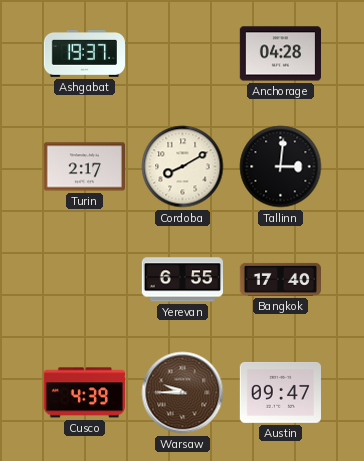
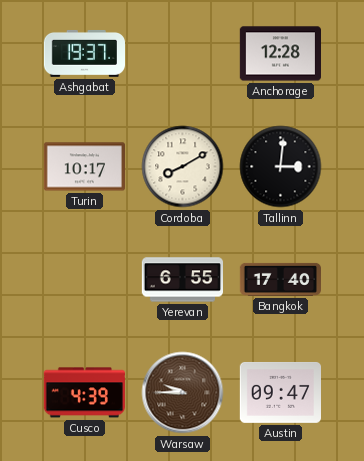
Anchorage: 04:28 -> 12:28 (280, 54)
Turin: 2:17 -> 10:17 (84, 167)
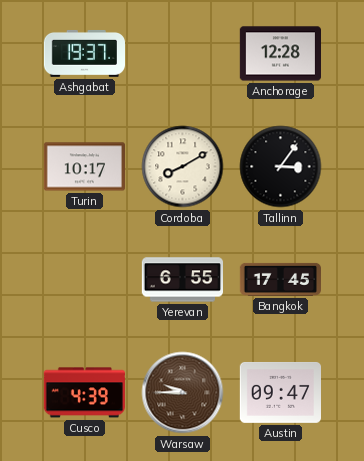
Tallinn: 3:01 -> 3:06 (281, 167)
Bangkok: 17:40 -> 17:45 (280, 279)
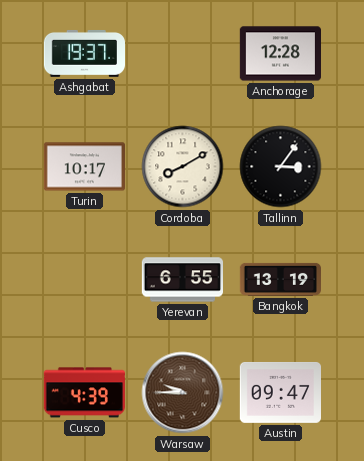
Bangkok: 17:45 -> 13:19 (280, 279)
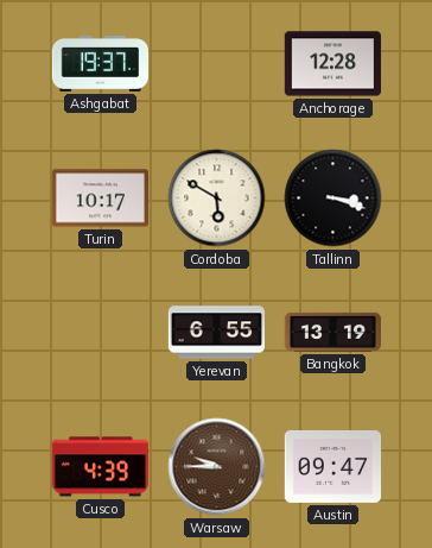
Cordoba: 8:10 -> 5:50 (217, 199)
Tallinn: 3:06 -> 3:18 (333, 199)
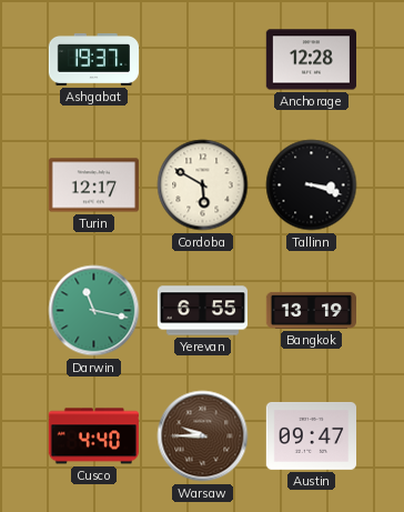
Turin: 10:17 -> 12:17 (93, 185)
Darwin: none -> 11:17 (94, 311)
Cusco: 4:39 -> 4:40 (93, 436)
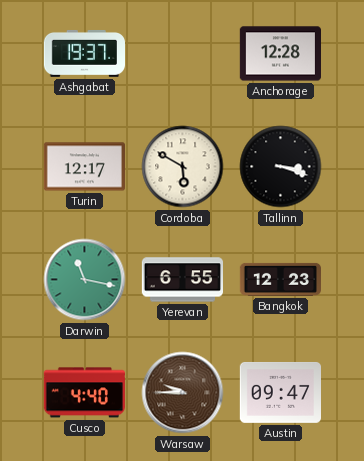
Bangkok: 13:19 -> 12:23 (280, 279)
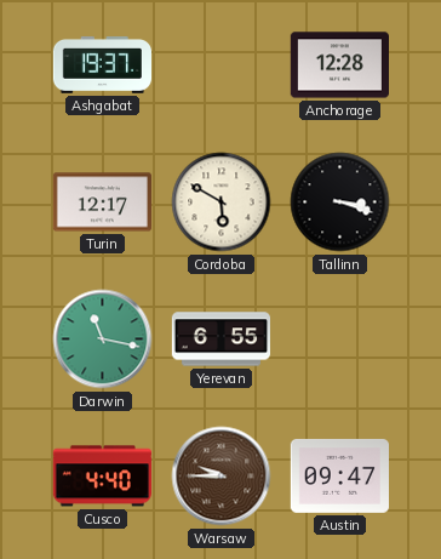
Bangkok: 12:23 -> none (280, 279)
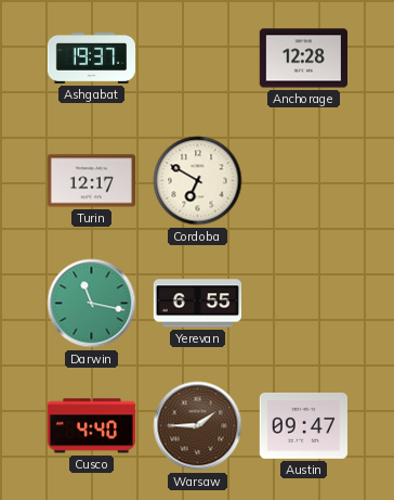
Cordoba: 5:50 -> 6:50 (198, 181)
Tallinn: 3:18 -> none (340, 203)
Warsaw: 9:45 -> 1:45 (198, 426)
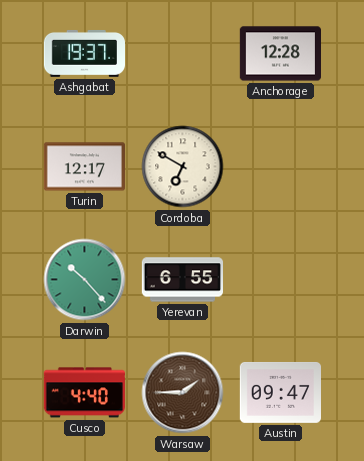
Darwin: 11:17 -> 10:23 (85, 280)
